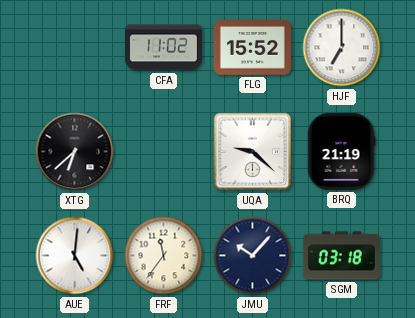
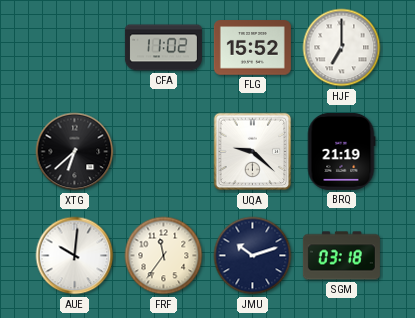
AUE: 5:01 -> 10:01 (75, 256)
JMU: 10:07 -> 10:12 (253, 256)
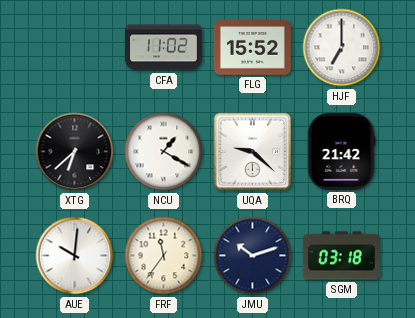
NCU: none -> 1:20 (164, 152)
BRQ: 21:19 -> 21:42 (341, 151)
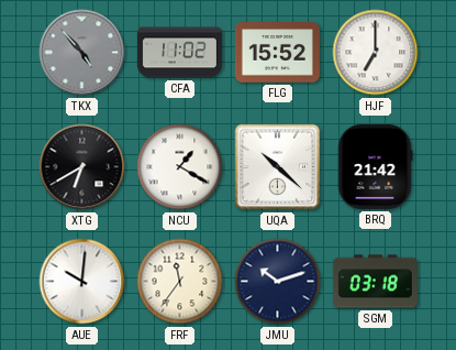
TKX: none -> 4:53 (82, 53)
XTG: 6:38 -> 6:40 (82, 167)
UQA: 9:22 -> 10:22 (278, 167)
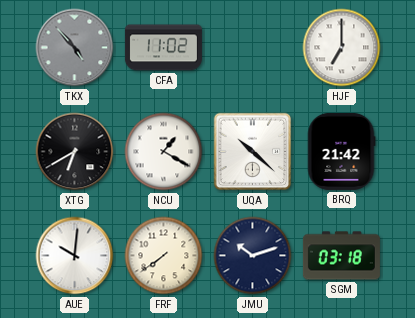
FLG: 15:52 -> none (277, 53)
FRF: 11:36 -> 7:39 (164, 256)
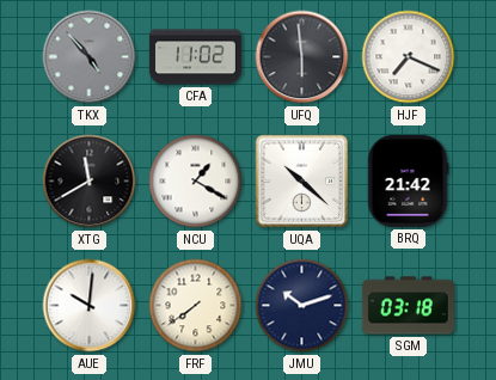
UFQ: none -> 5:59 (302, 57)
HJF: 7:00 -> 7:19 (409, 57)
XTG: 6:40 -> 11:40 (90, 182)
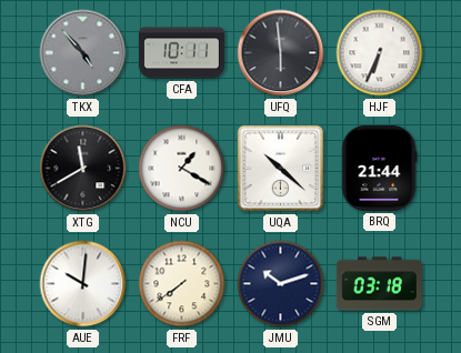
CFA: 11:02 -> 10:11 (181, 53)
HJF: 7:19 -> 6:34 (380, 53)
BRQ: 21:42 -> 21:44 (379, 168)
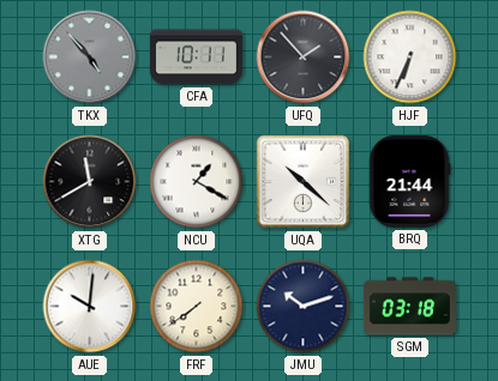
UFQ: 5:59 -> 1:53 (304, 58)
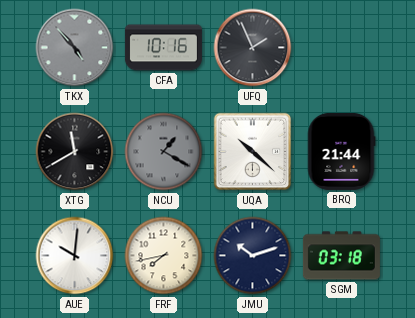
CFA: 10:11 -> 10:16 (163, 48)
UFQ: 1:53 -> 1:56 (253, 48)
HJF: 6:34 -> none (410, 58)
NCU dial: white -> grey (164, 152)
FRF: 7:39 -> 7:43 (164, 256)
